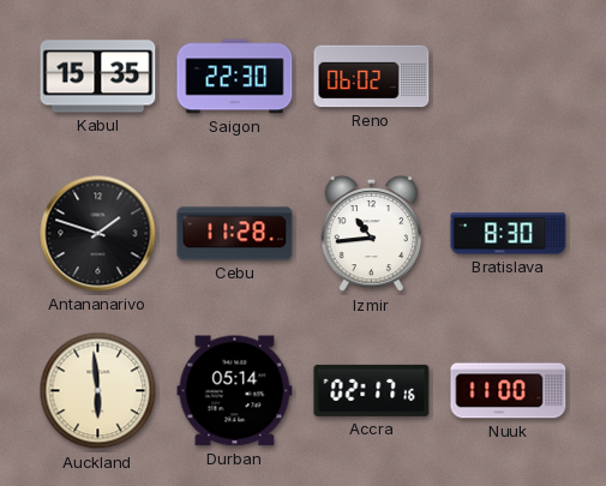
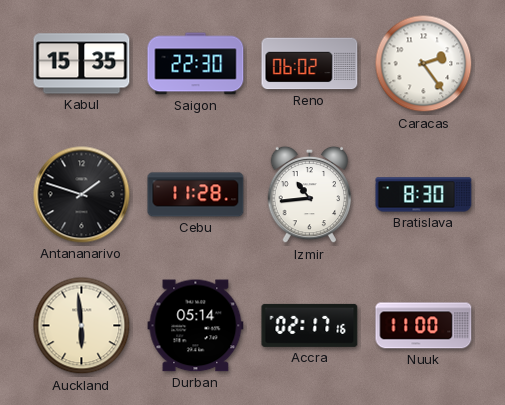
Caracas: none -> 2:24 (424, 64)
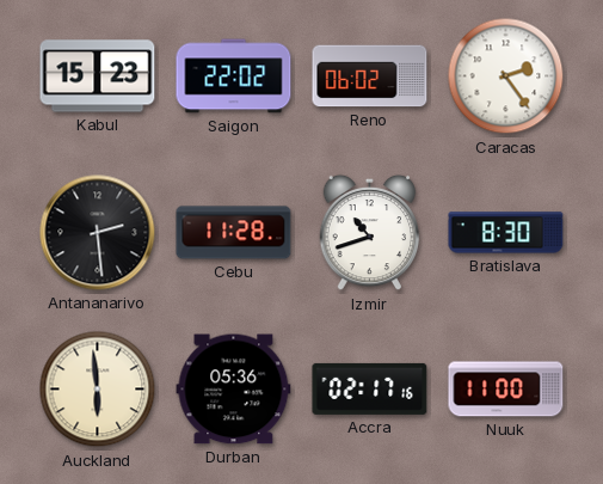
Kabul: 15:35 -> 15:23 (98, 76)
Saigon: 22:30 -> 22:02 (234, 76)
Antananarivo: 1:48 -> 2:29 (98, 233)
Izmir: 10:44 -> 10:42 (370, 233)
Durban: 05:14 -> 05:36 (234, 390)
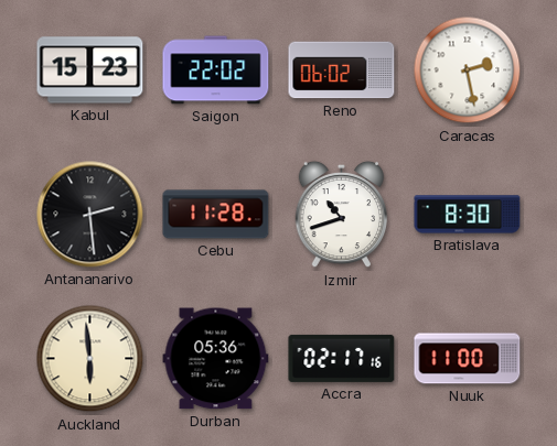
Caracas: 2:24 -> 2:28 (468, 70)
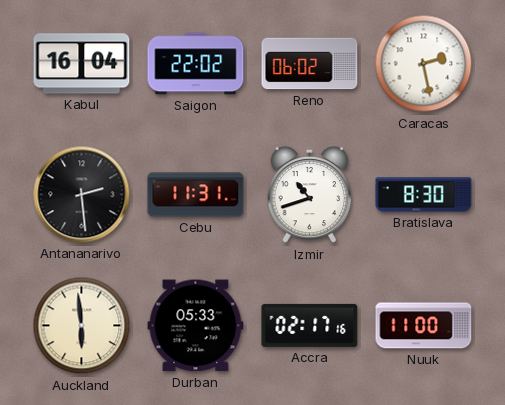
Kabul: 15:23 -> 16:04 (82, 64)
Cebu: 11:28 -> 11:31 (196, 195)
Durban: 05:36 -> 05:33 (196, 326)
